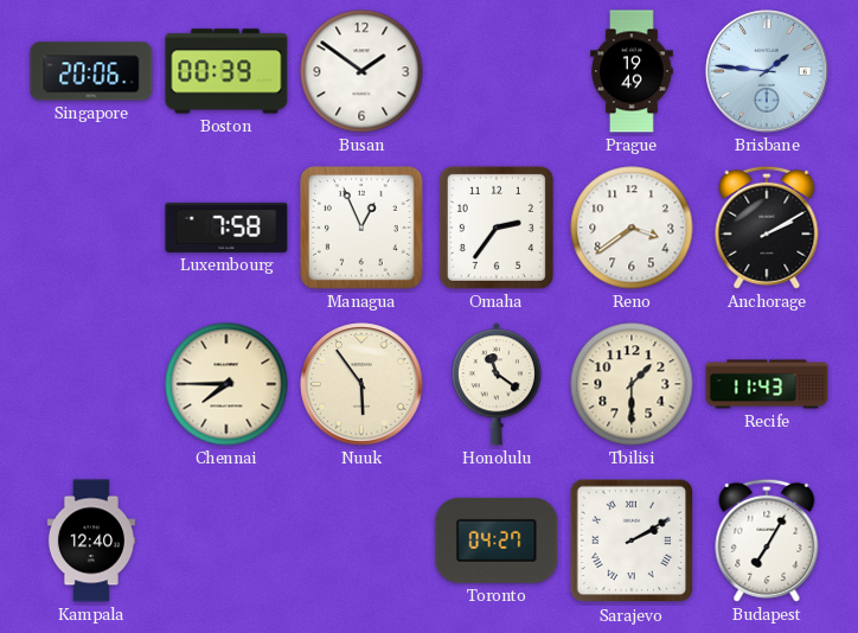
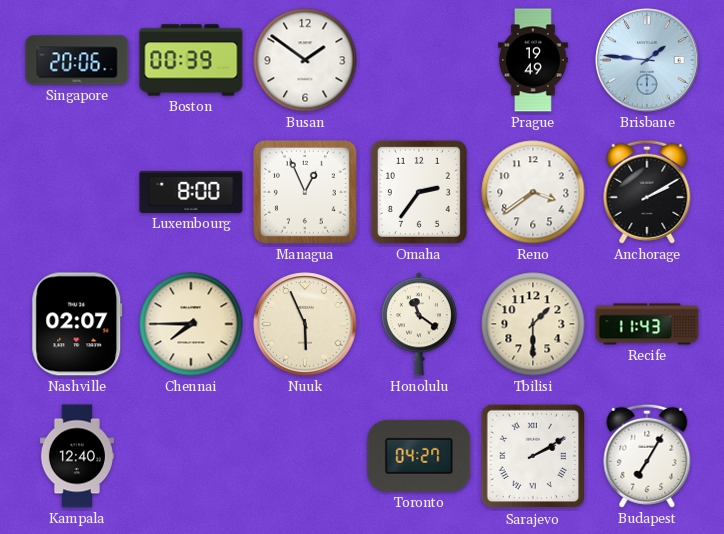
Luxembourg: 7:58 -> 8:00 (191, 192)
Nashville: none -> 02:07 (77, 324)
Nuuk: 5:54 -> 5:56 (305, 324)
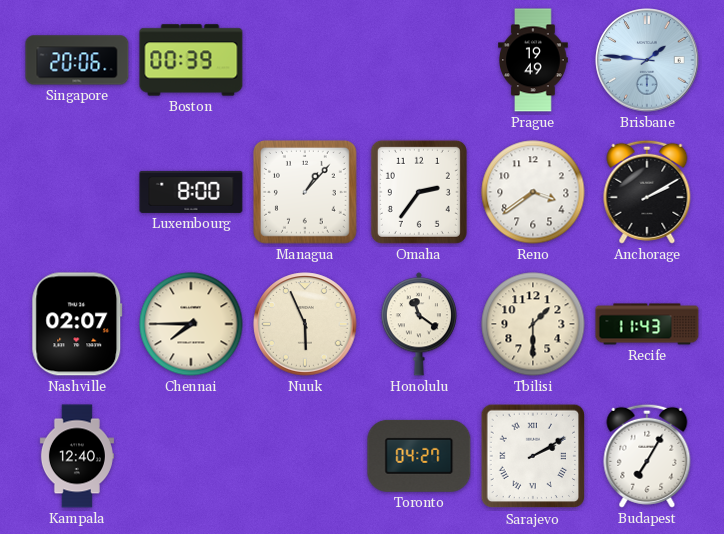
Busan: 1:51 -> none (305, 60)
Managua: 12:56 -> 1:07 (305, 192)
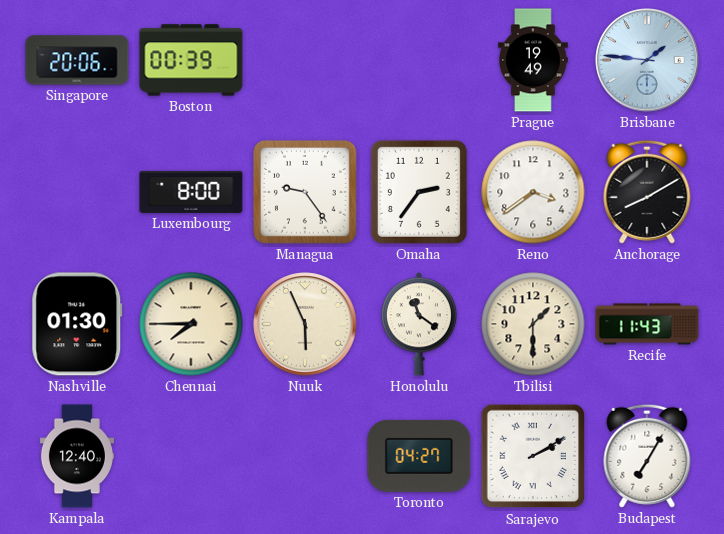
Managua: 1:07 -> 9:24 (305, 192)
Anchorage: 2:10 -> 8:10 (647, 192)
Nashville: 02:07 -> 01:30 (77, 324)
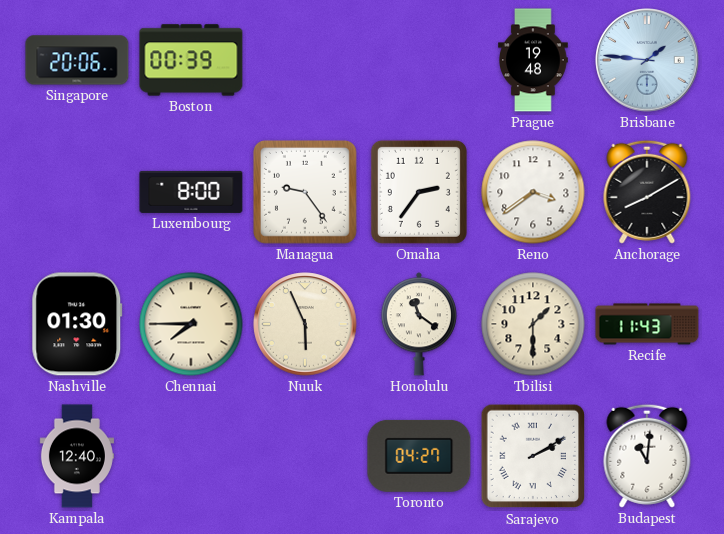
Prague: 19:49 -> 19:48 (533, 60)
Budapest: 7:05 -> 11:01 (647, 456)
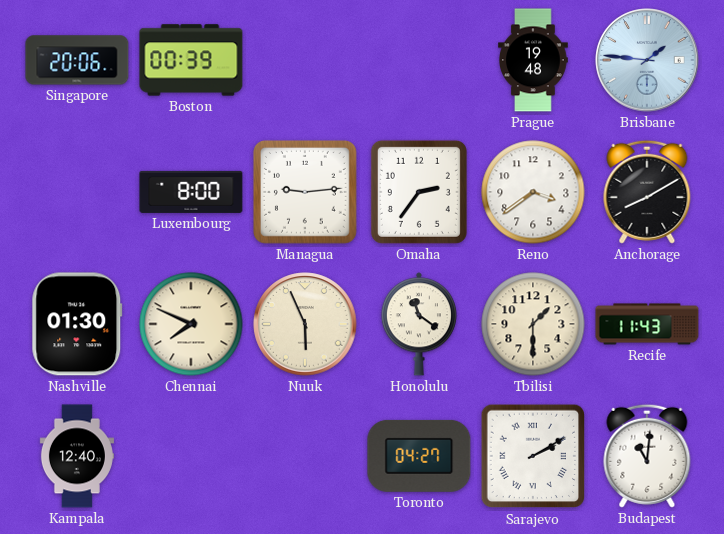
Managua: 9:24 -> 9:14 (305, 192)
Chennai: 7:45 -> 7:49 (191, 324)
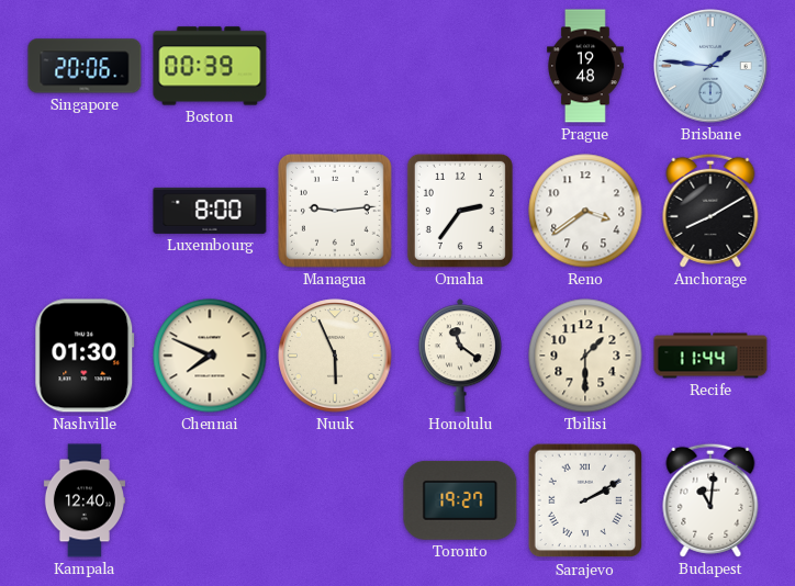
Recife: 11:43 -> 11:44 (710, 356)
Toronto: 04:27 -> 19:27 (460, 500)
